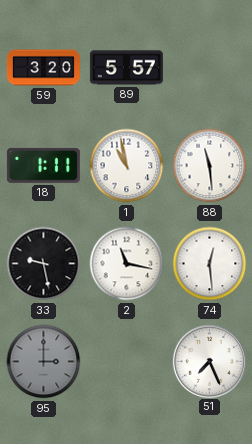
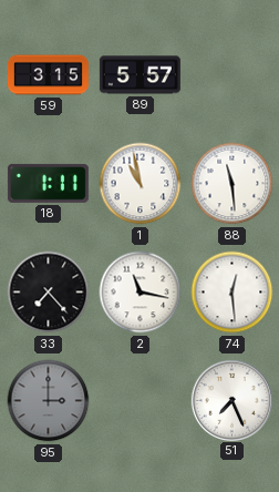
59: 3:20 -> 3:15 (48, 75)
33: 9:28 -> 7:23 (49, 293)
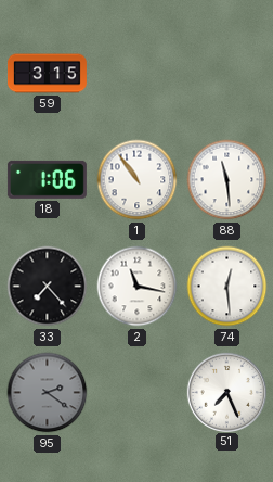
89: 5:57 -> none (139, 75)
18: 1:11 -> 1:06 (47, 179)
1: 10:58 -> 10:54 (138, 180)
95: 3:00 -> 2:21 (48, 393)
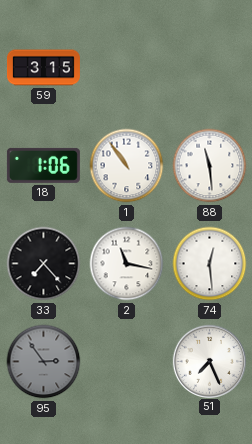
95: 2:21 -> 2:54 (44, 362)
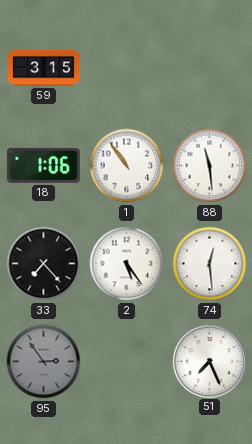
2: 11:17 -> 5:24 (127, 264)
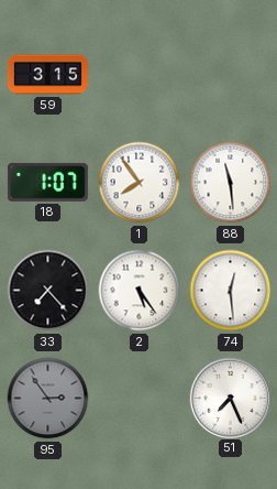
18: 1:06 -> 1:07 (47, 182)
1: 10:54 -> 7:54 (140, 183)
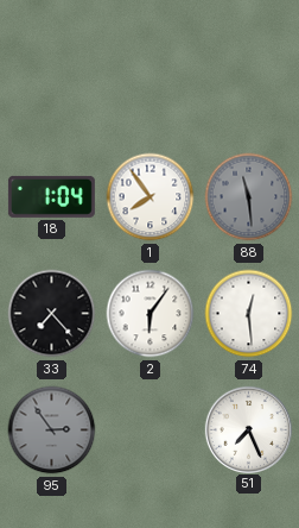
59: 3:15 -> none (47, 75)
18: 1:07 -> 1:04 (51, 196)
88 dial: white -> grey (249, 197)
2: 5:24 -> 6:06 (151, 314)
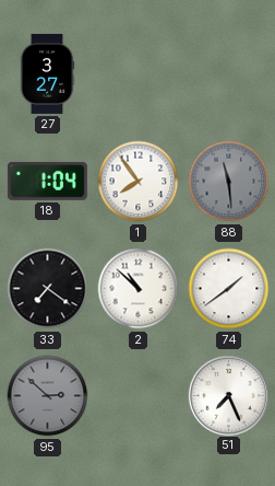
27: none -> 3:27 (47, 73)
33: 7:23 -> 7:21 (48, 289)
2: 6:06 -> 10:52 (139, 289)
74: 12:29 -> 1:39 (229, 289)
95: 2:54 -> 2:52 (48, 396)
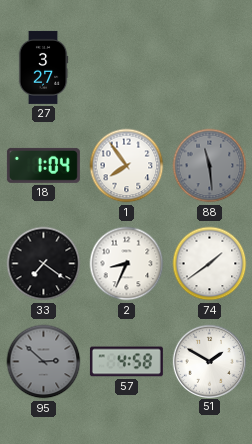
2: 10:52 -> 8:34 (127, 264)
57: none -> 4:58 (126, 362)
51: 7:26 -> 1:50 (209, 361)
